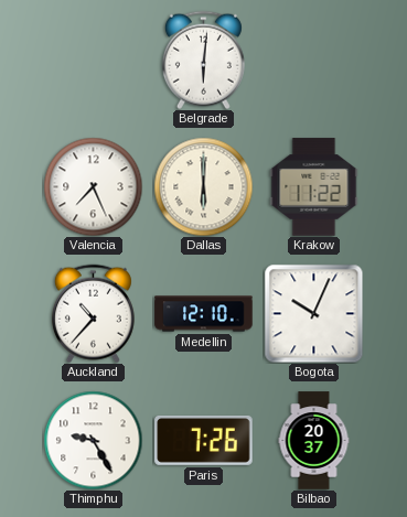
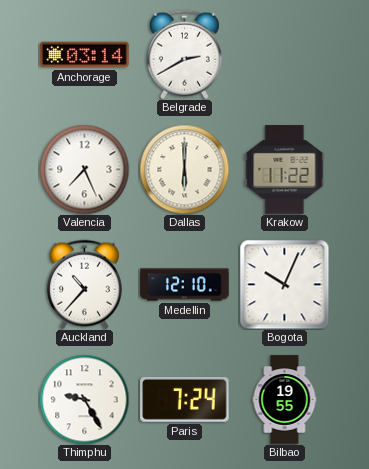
Anchorage: none -> 03:14 (85, 55)
Belgrade: 6:01 -> 2:40 (184, 54)
Paris: 7:26 -> 7:24 (185, 399)
Bilbao: 20:37 -> 19:55 (285, 400)
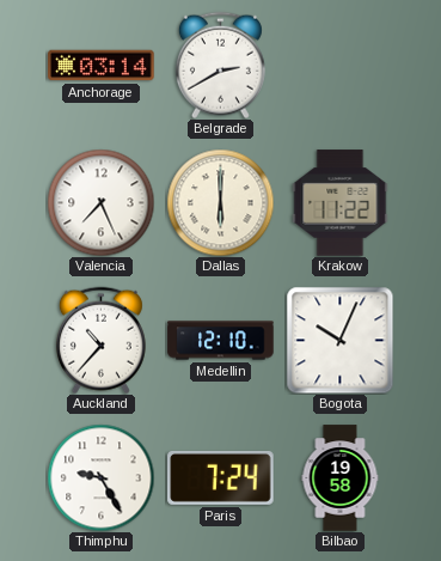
Bilbao: 19:55 -> 19:58 (341, 478)
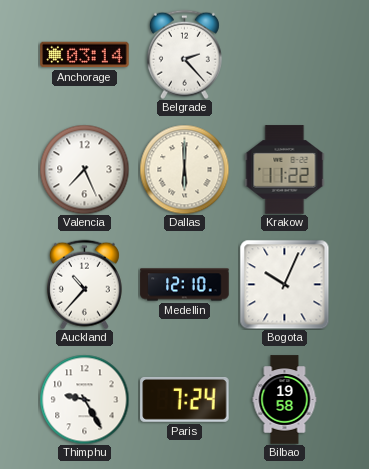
Belgrade: 2:40 -> 2:23 (184, 54)
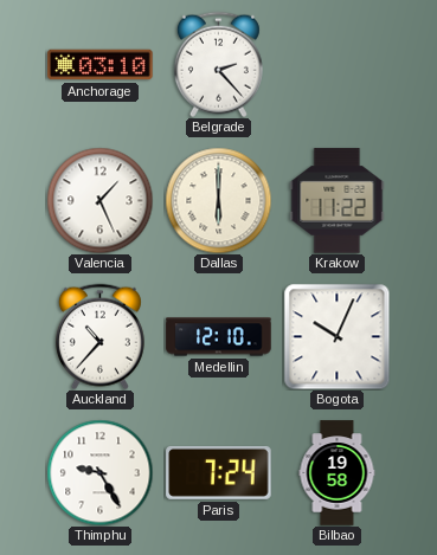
Anchorage: 03:14 -> 03:10 (101, 65)
Valencia: 7:26 -> 1:26 (99, 200)
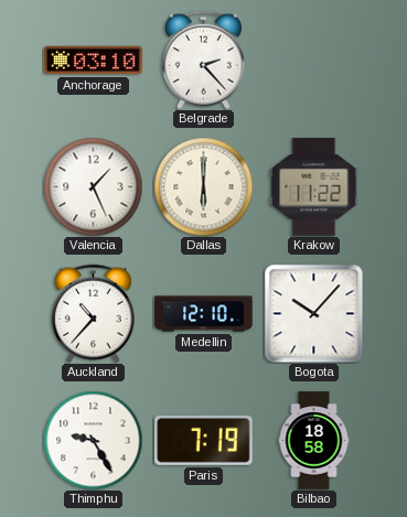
Bogota: 10:04 -> 10:07 (313, 313)
Paris: 7:24 -> 7:19 (204, 440)
Bilbao: 19:58 -> 18:58 (314, 441)
